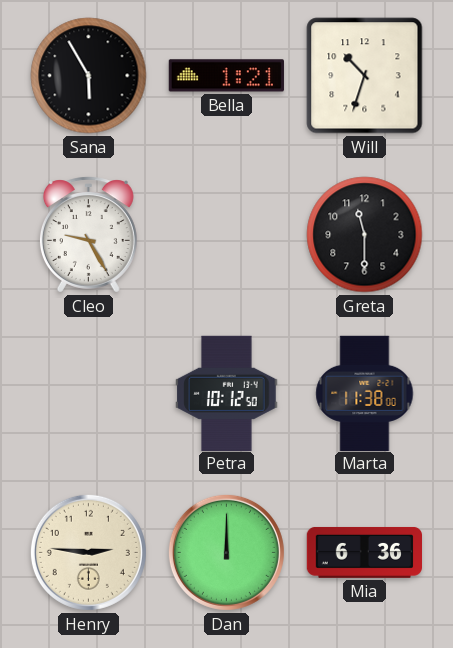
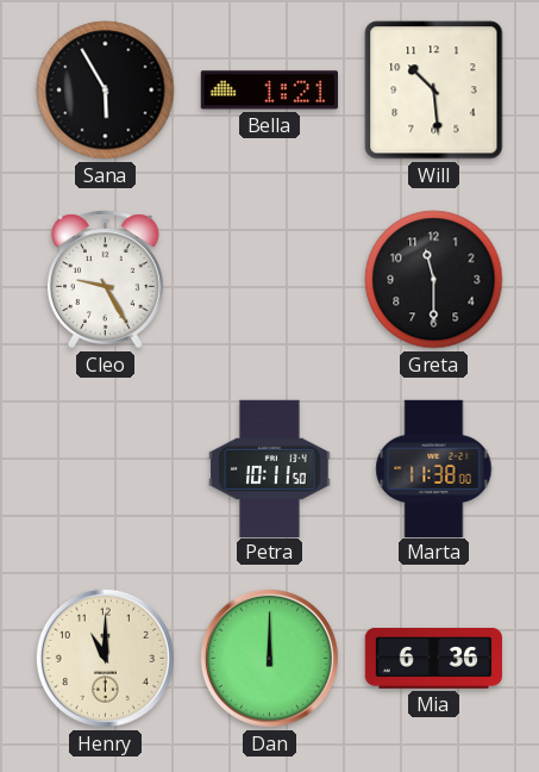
Will: 10:33 -> 10:29 (434, 91)
Petra: 10:12 -> 10:11 (270, 468)
Henry: 2:46 -> 11:00 (105, 658)
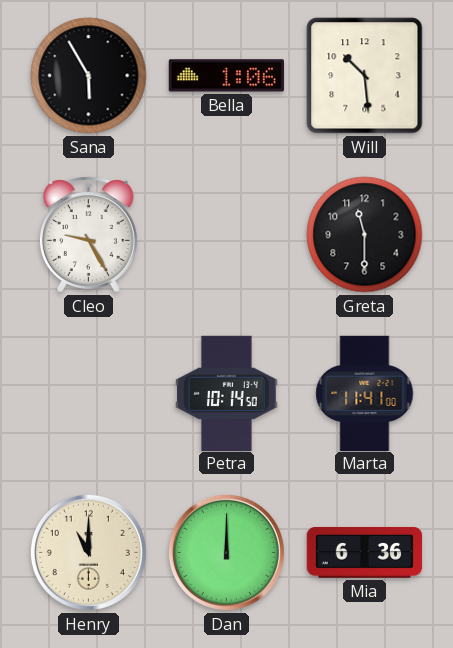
Bella: 1:21 -> 1:06 (226, 76)
Petra: 10:11 -> 10:14 (227, 393)
Marta: 11:38 -> 11:41 (365, 393)
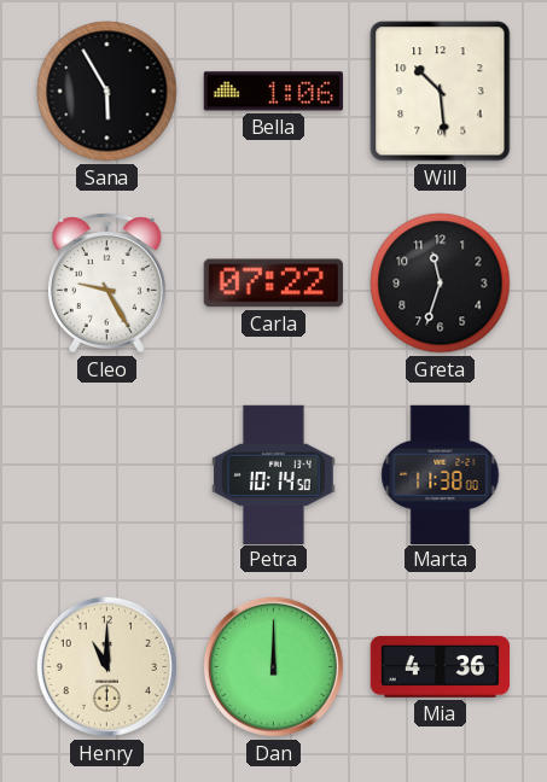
Carla: none -> 07:22 (273, 284)
Greta: 11:30 -> 11:33 (441, 284)
Marta: 11:41 -> 11:38 (441, 474)
Mia: 6:36 -> 4:36 (440, 666)
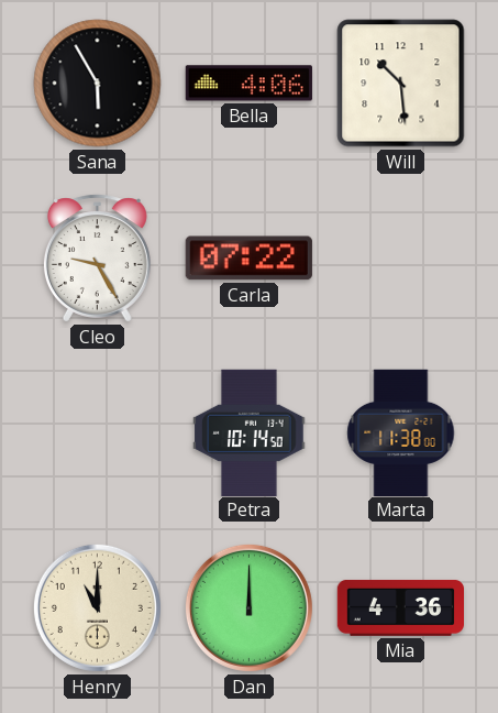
Bella: 1:06 -> 4:06 (248, 84)
Greta: 11:33 -> none (441, 284)
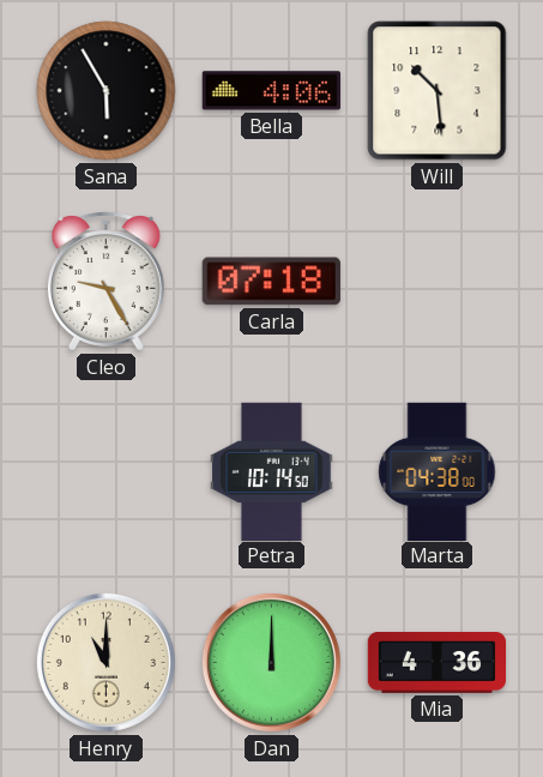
Carla: 07:22 -> 07:18 (271, 282)
Marta: 11:38 -> 04:38 (438, 471)
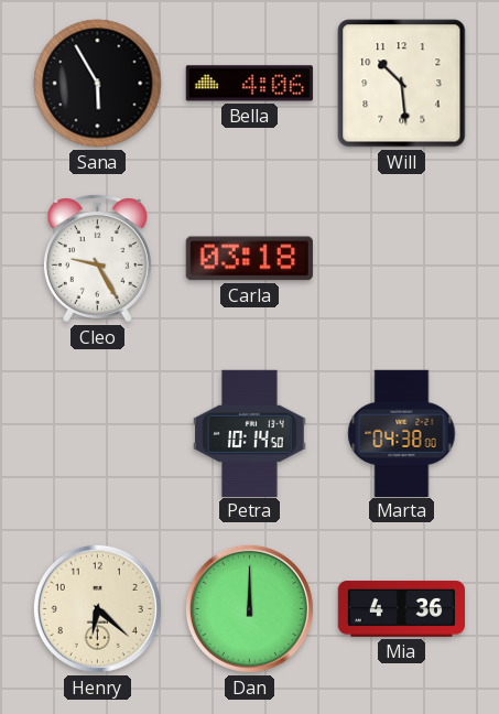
Carla: 07:18 -> 03:18 (249, 259)
Henry: 11:00 -> 6:22 (97, 608)
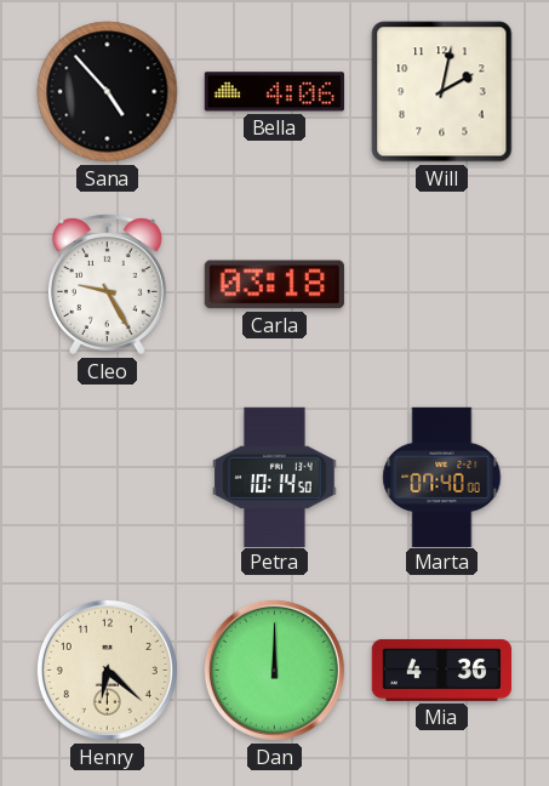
Sana: 5:55 -> 4:53 (108, 92)
Will: 10:29 -> 2:02 (442, 92)
Marta: 04:38 -> 07:40 (442, 477)
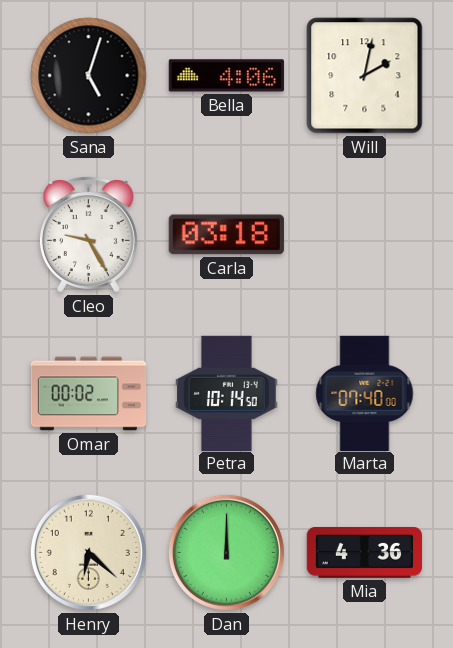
Sana: 4:53 -> 5:03 (89, 76)
Omar: none -> 00:02 (89, 394)
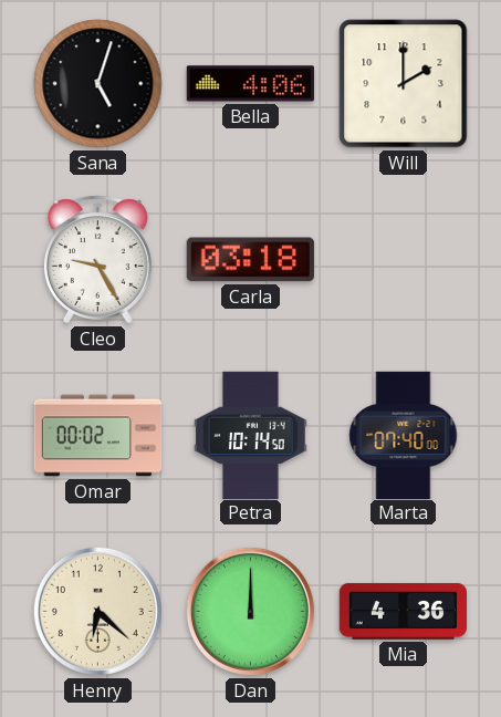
Will: 2:02 -> 2:00 (404, 84)
